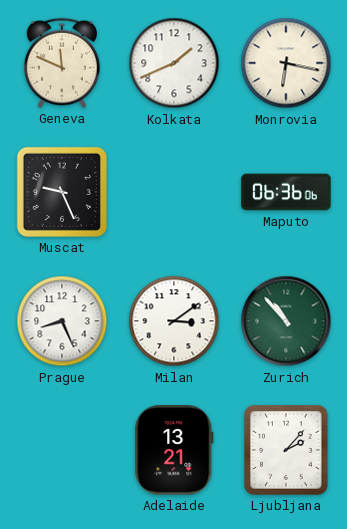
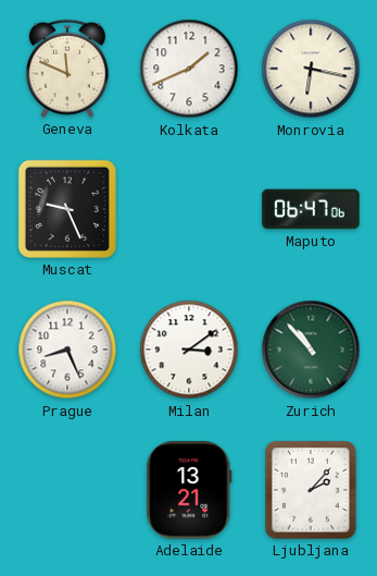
Maputo: 06:36 -> 06:47 (311, 209)
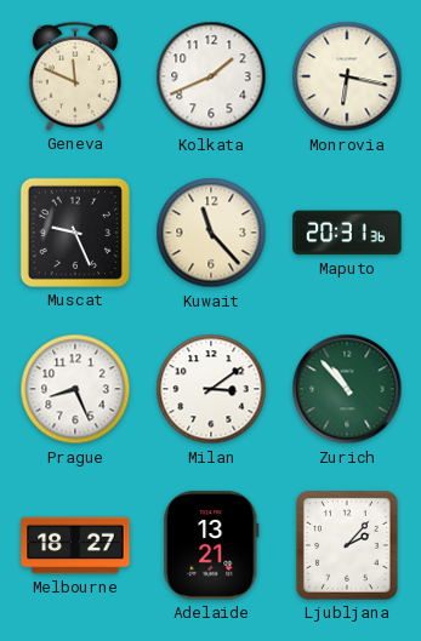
Kuwait: none -> 11:23 (211, 233)
Maputo: 06:47 -> 20:31 (347, 233)
Melbourne: none -> 18:27 (75, 545)
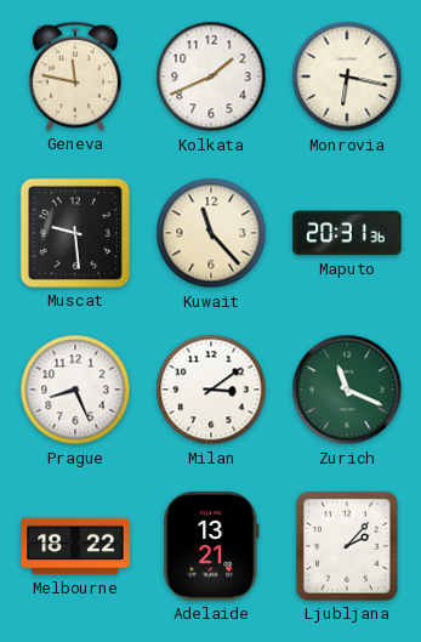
Geneva: 11:49 -> 11:47 (75, 76)
Muscat: 9:26 -> 9:29 (75, 233)
Zurich: 10:53 -> 11:19 (347, 390)
Melbourne: 18:27 -> 18:22 (75, 546)
